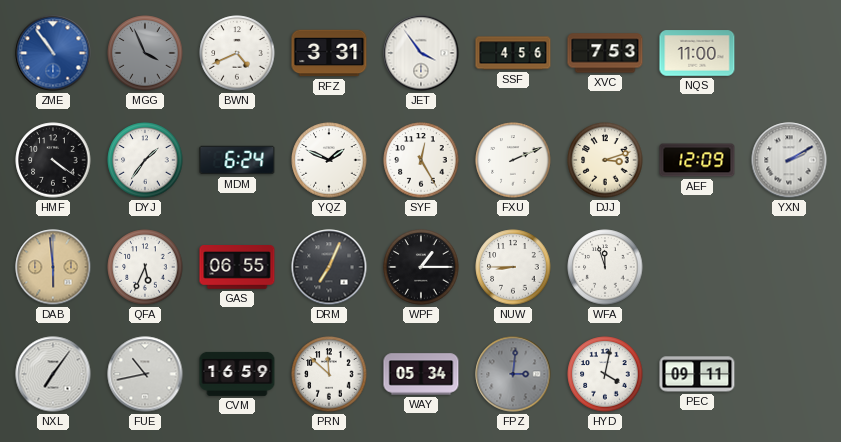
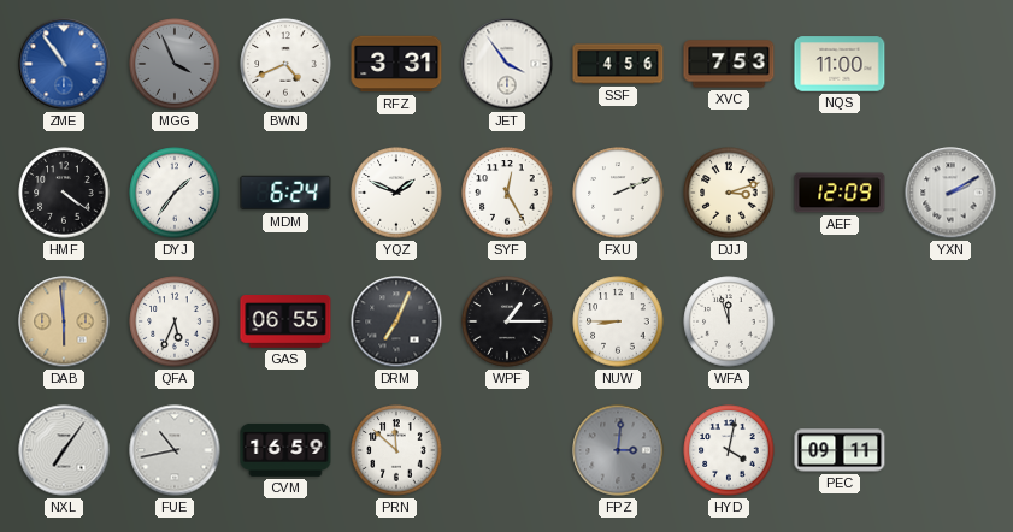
WAY: 05:34 -> none (421, 374)
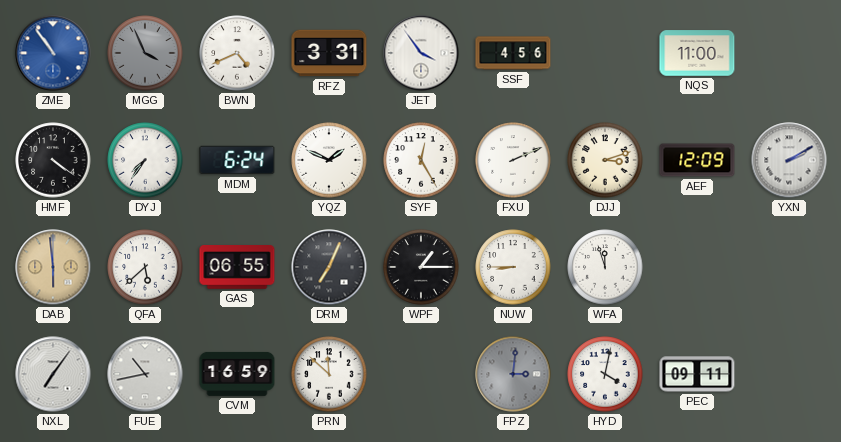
XVC: 7:53 -> none (729, 64)
DYJ: 1:36 -> 7:36 (145, 160)
QFA: 5:34 -> 5:38 (145, 267)
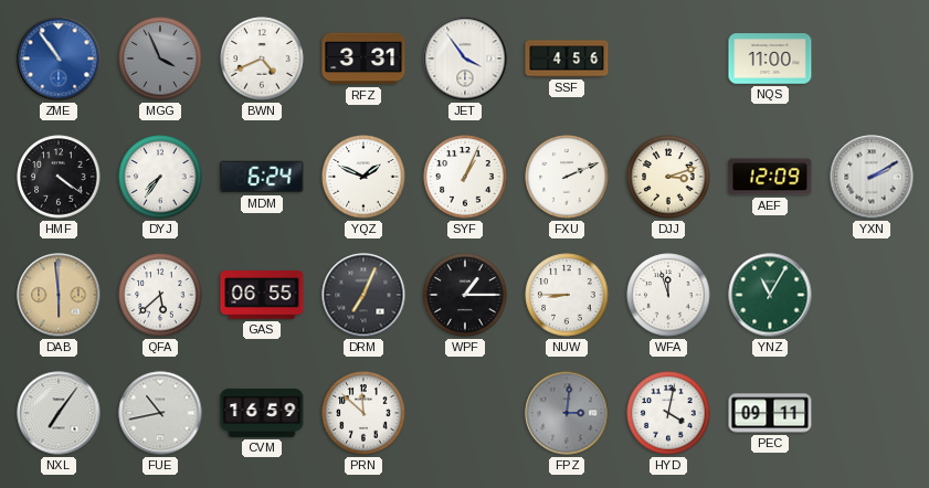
SYF: 12:25 -> 1:04 (465, 177)
YNZ: none -> 11:05 (770, 295)
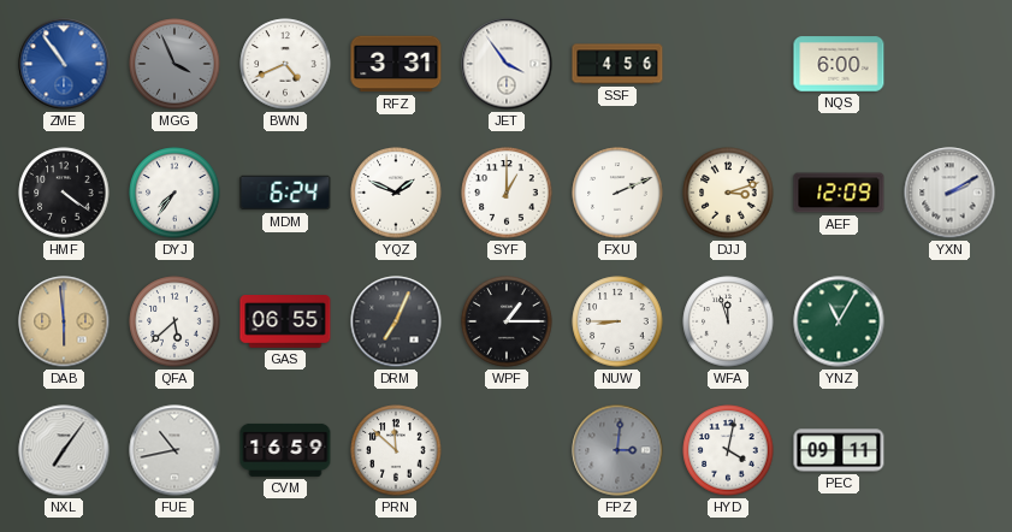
NQS: 11:00 -> 6:00 (839, 64)
SYF: 1:04 -> 1:00 (507, 193)
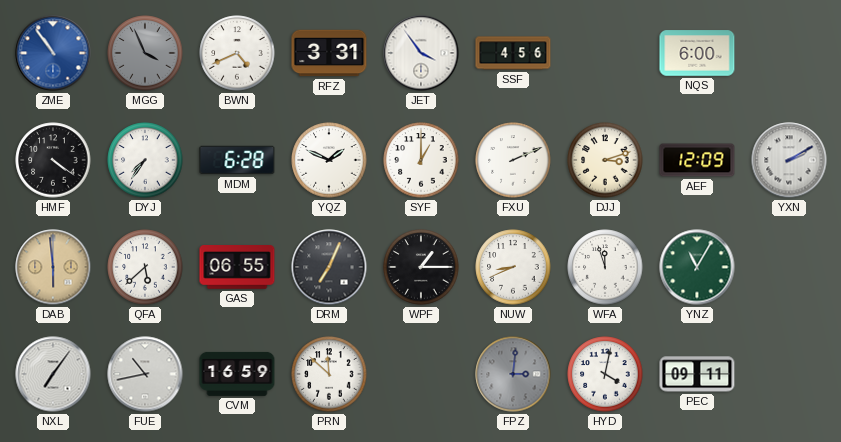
MDM: 6:24 -> 6:28 (237, 160)
NUW: 8:45 -> 8:41 (513, 267)
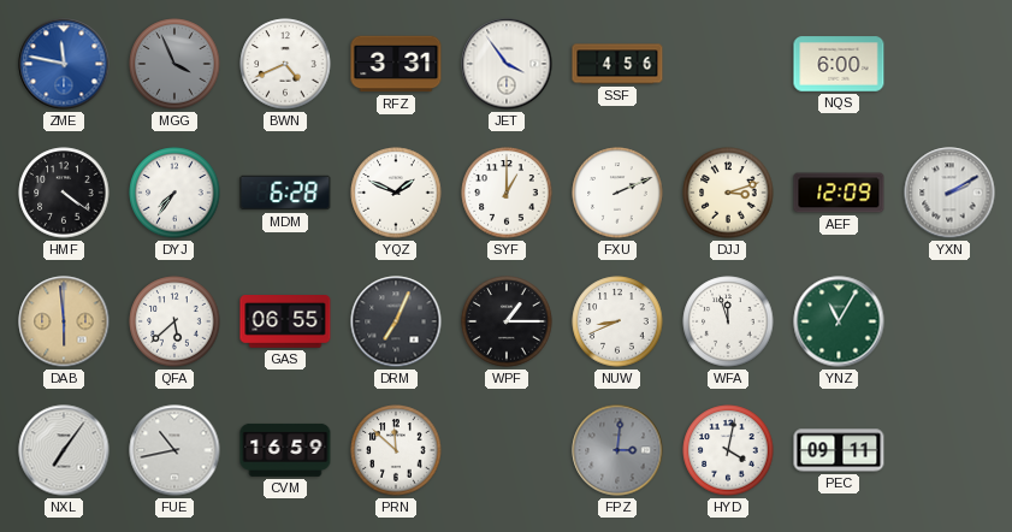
ZME: 10:54 -> 11:47 (64, 64)
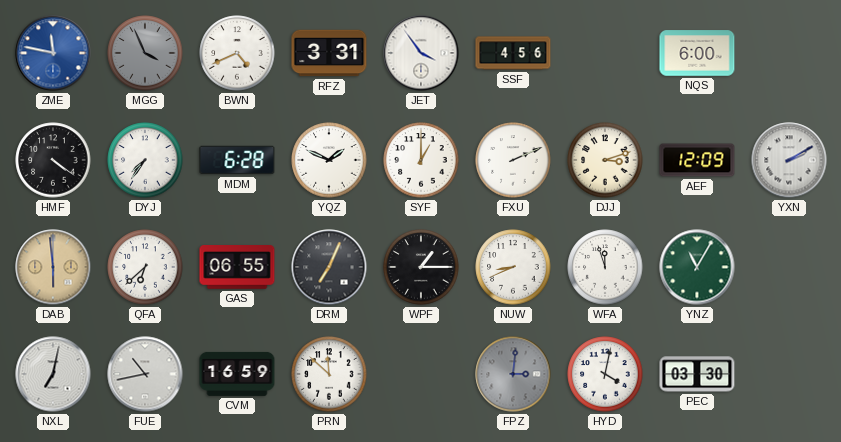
QFA: 5:38 -> 6:38 (145, 267)
NXL: 7:06 -> 7:02 (53, 374)
PEC: 09:11 -> 03:30 (697, 374)
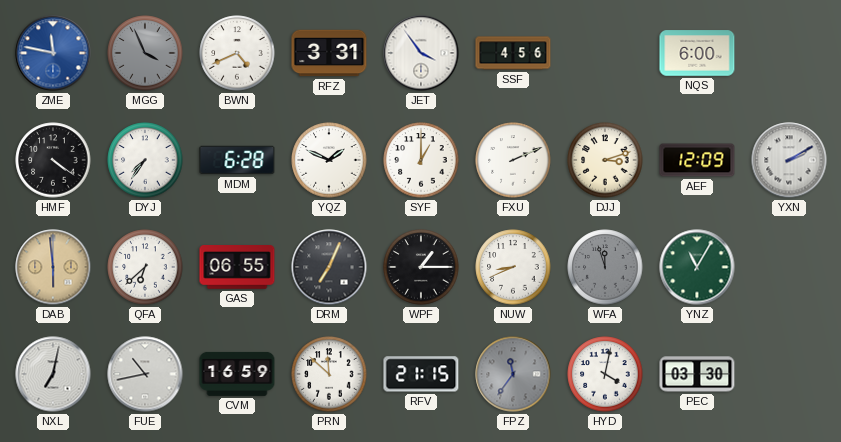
WFA dial: white -> grey (605, 267)
RFV: none -> 21:15 (421, 374)
FPZ: 3:01 -> 11:36 (513, 374)
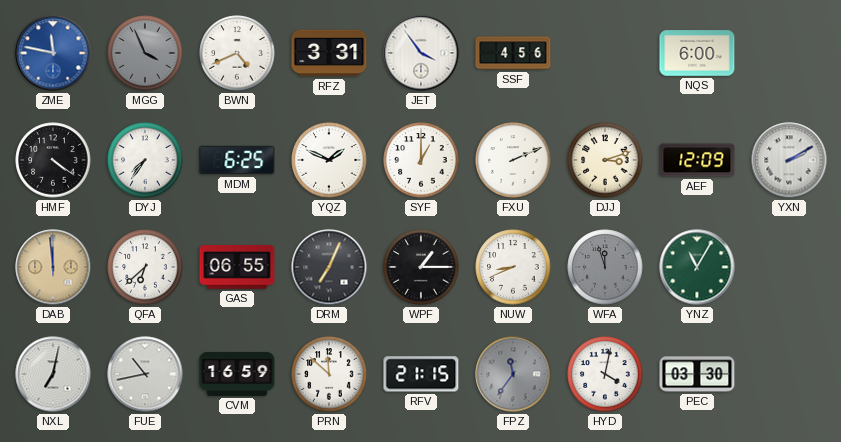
MDM: 6:28 -> 6:25 (237, 160)
DAB: 5:59 -> 11:59 (53, 267)
